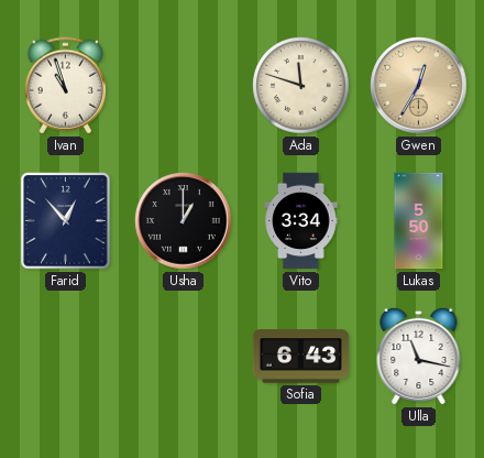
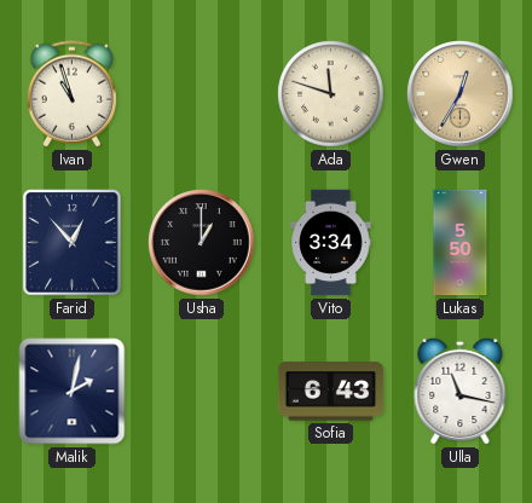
Malik: none -> 2:02 (73, 392)
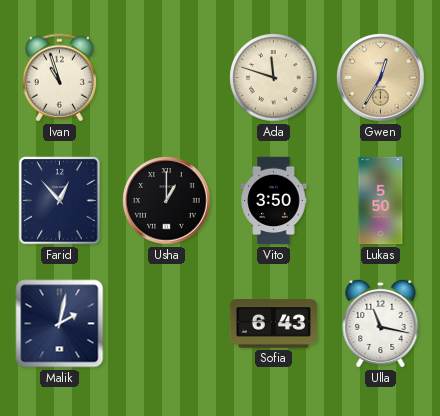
Vito: 3:34 -> 3:50 (274, 201)
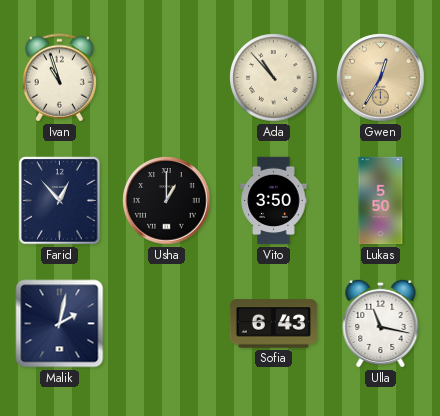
Ada: 11:48 -> 10:53 (274, 78)
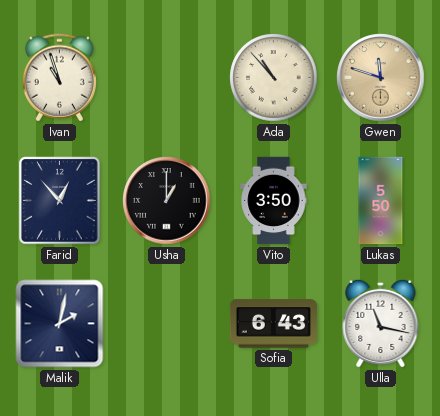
Gwen: 12:35 -> 11:48 (381, 78)
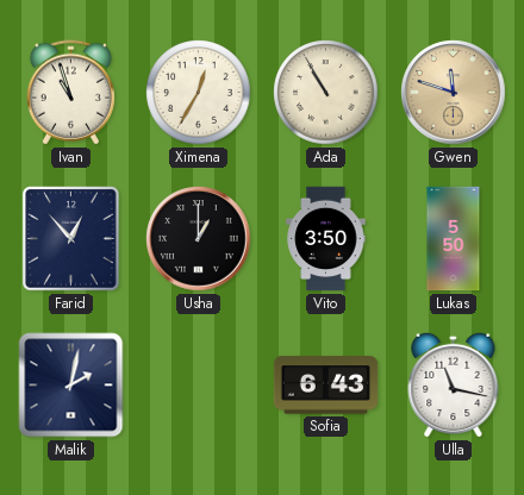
Ximena: none -> 12:35 (199, 93)
Ada: 10:53 -> 10:55 (326, 93)
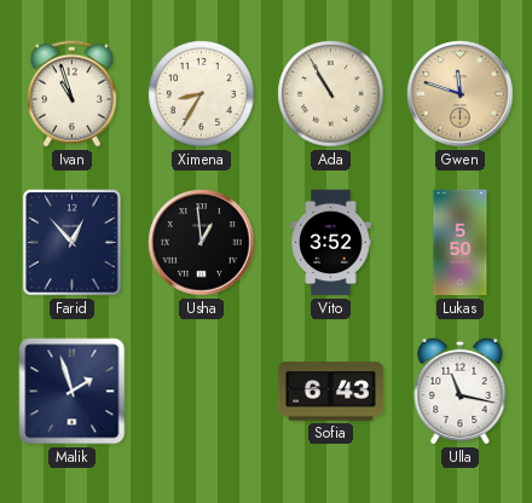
Ximena: 12:35 -> 8:35 (202, 94)
Usha: 1:00 -> 12:59 (202, 243)
Vito: 3:50 -> 3:52 (331, 243)
Malik: 2:02 -> 1:57 (73, 392)
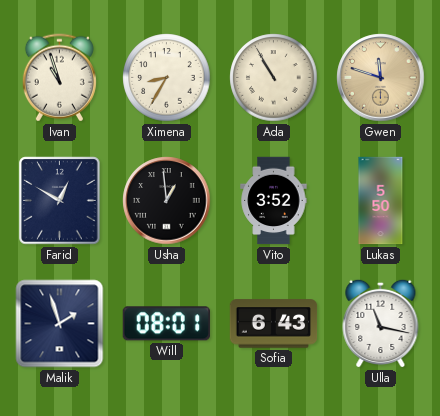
Farid: 12:53 -> 12:50 (60, 201)
Will: none -> 08:01 (166, 324)
